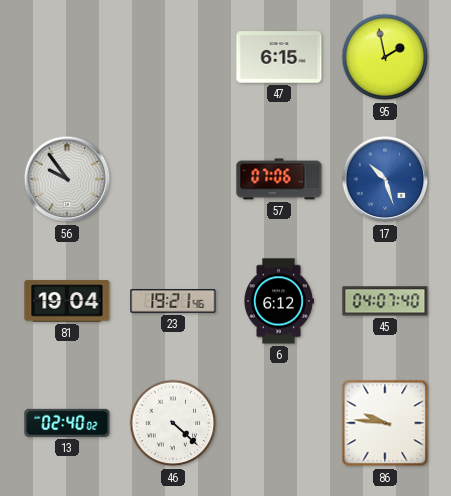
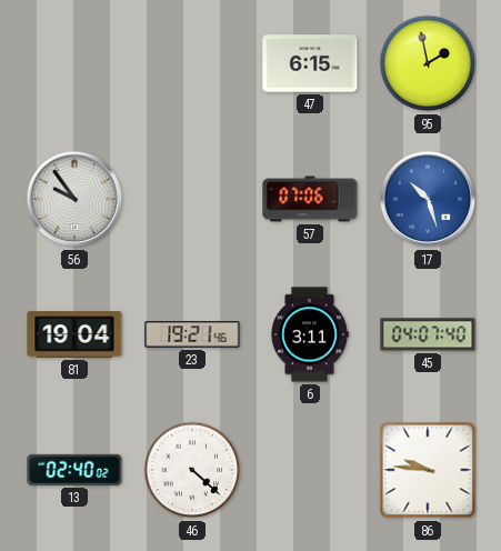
6: 6:12 -> 3:11 (310, 334)
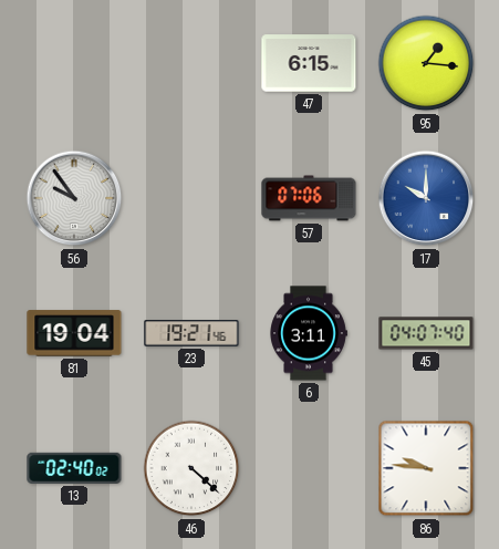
95: 1:58 -> 1:16 (426, 63)
17: 10:27 -> 10:00 (426, 198)
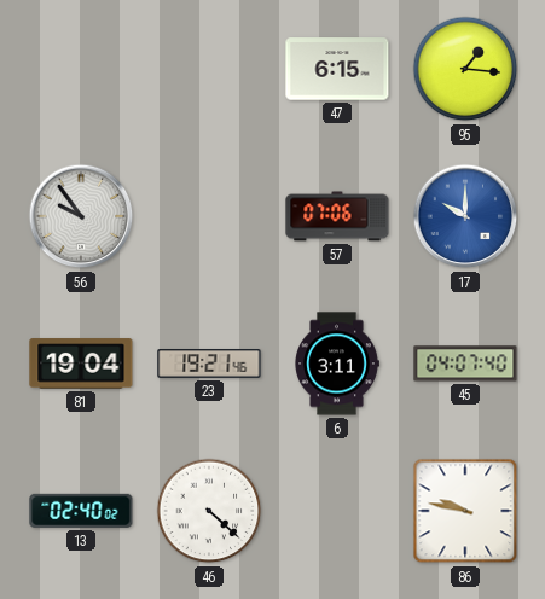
86: 9:46 -> 9:47 (465, 511)
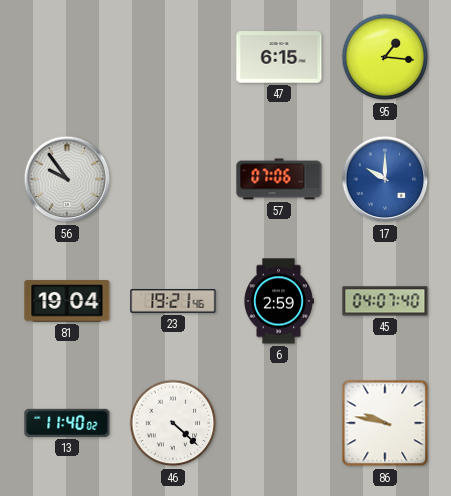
6: 3:11 -> 2:59 (279, 301)
13: 02:40 -> 11:40 (67, 423)
